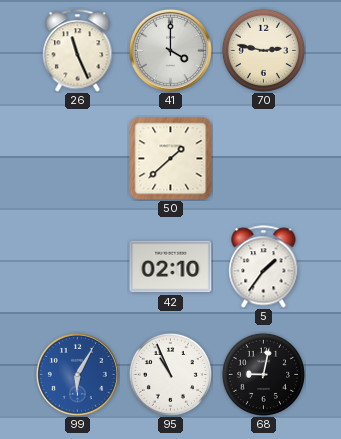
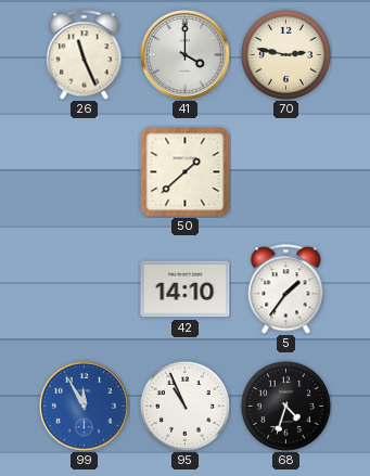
42: 02:10 -> 14:10 (186, 290)
99: 6:05 -> 11:55 (84, 406)
68: 9:02 -> 4:33 (285, 406)
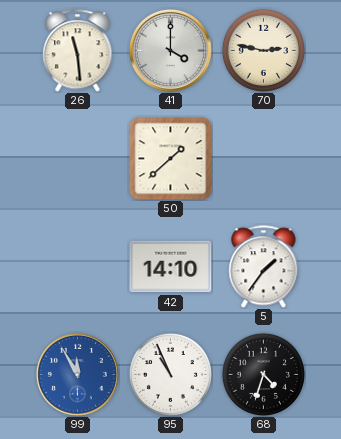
26: 11:26 -> 11:29 (78, 51)
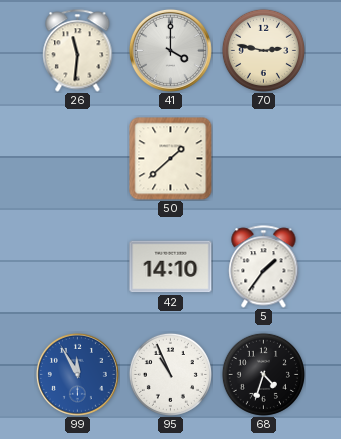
26: 11:29 -> 11:31 (78, 51)
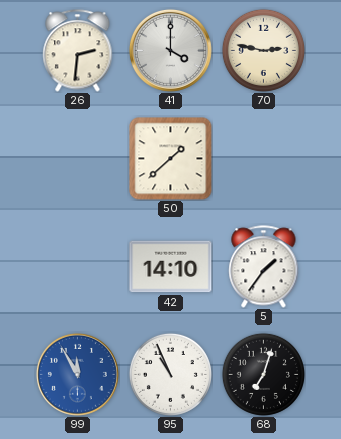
26: 11:31 -> 2:31 (78, 51)
68: 4:33 -> 7:03 (263, 374)
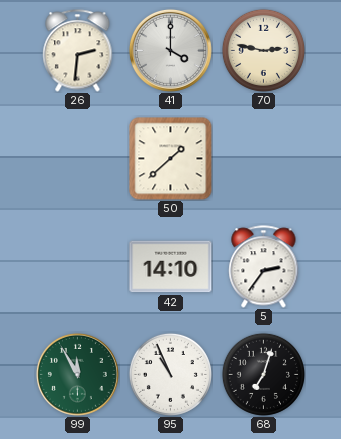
5: 1:36 -> 2:36 (264, 267)
99 dial: blue -> green (77, 374)
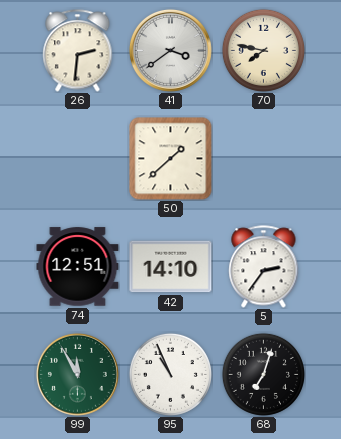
41: 4:00 -> 3:39 (170, 50)
70: 2:47 -> 7:47 (263, 50)
74: none -> 12:51 (78, 267)
